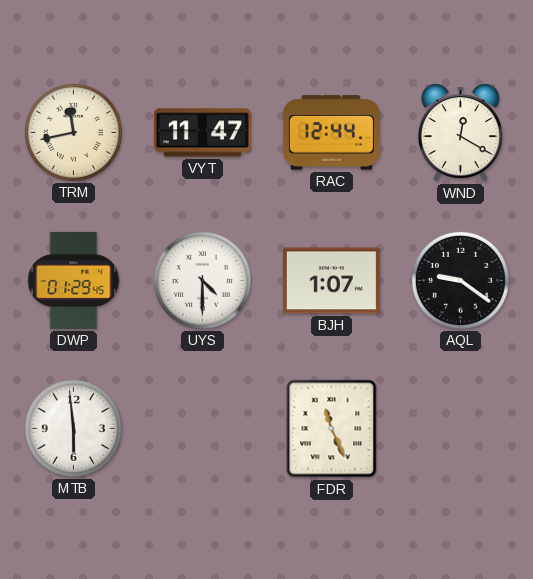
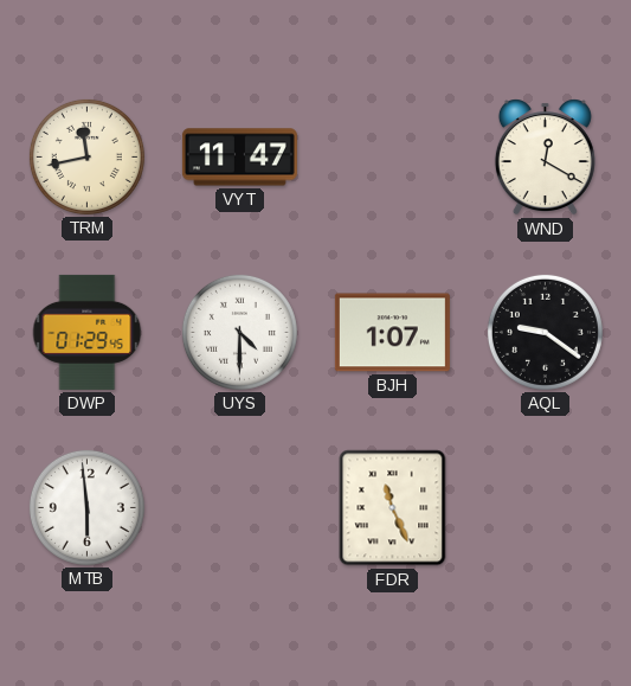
RAC: 12:44 -> none (331, 133)
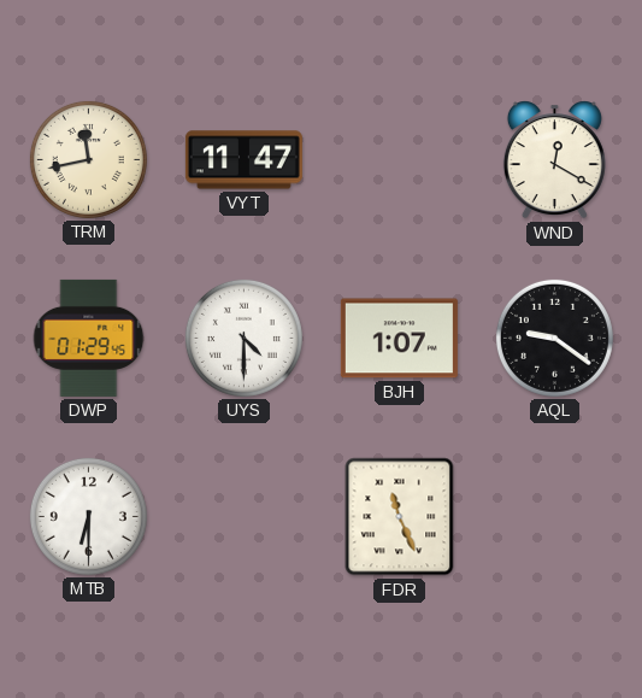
MTB: 5:59 -> 6:30 (88, 516)
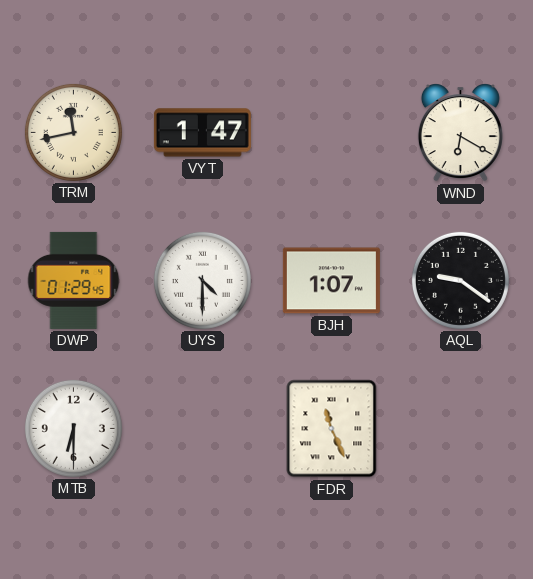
VYT: 11:47 -> 1:47 (202, 133)
WND: 12:20 -> 6:20 (460, 133)
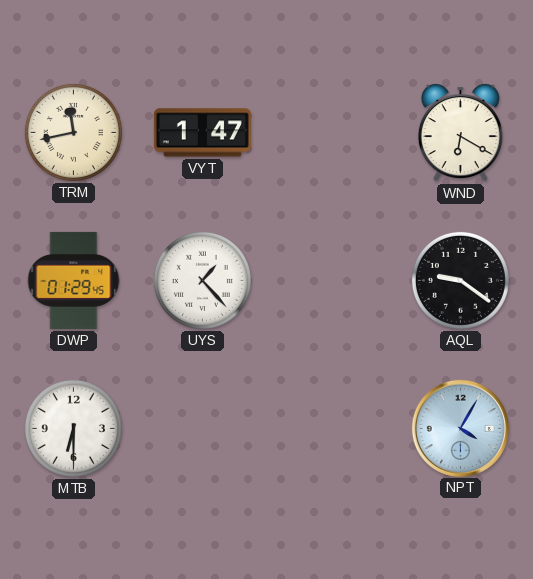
UYS: 4:30 -> 1:23 (202, 280)
BJH: 1:07 -> none (331, 281)
FDR: 11:26 -> none (332, 429)
NPT: none -> 4:05 (460, 428)
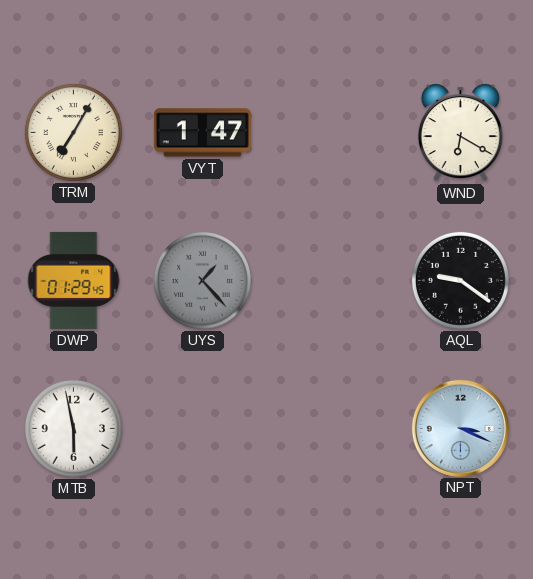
TRM: 11:43 -> 7:05 (73, 132)
UYS dial: white -> grey (202, 280)
MTB: 6:30 -> 5:58 (73, 428)
NPT: 4:05 -> 3:19 (460, 428)
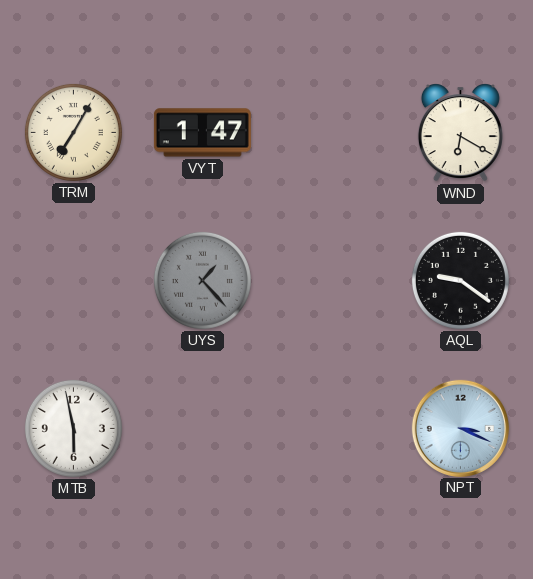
DWP: 01:29 -> none (74, 280)
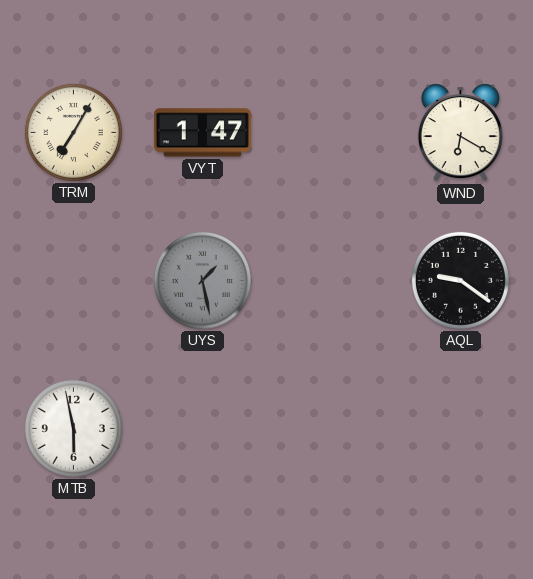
UYS: 1:23 -> 1:28 (202, 280)
NPT: 3:19 -> none (460, 428)
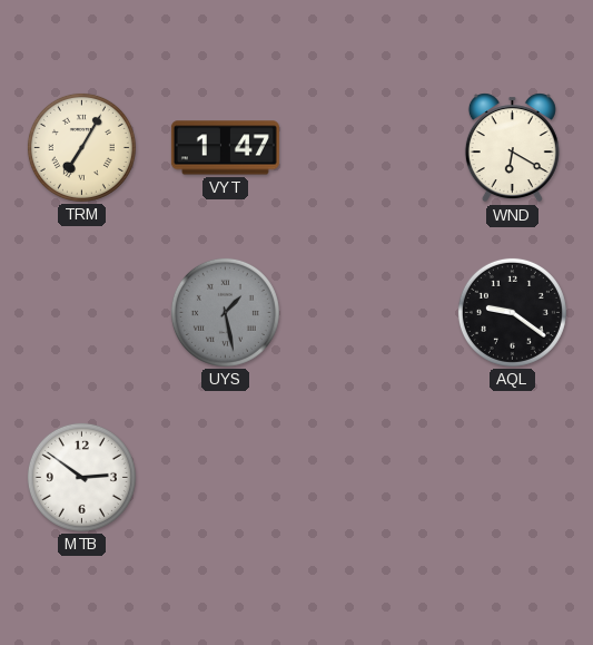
MTB: 5:58 -> 2:51 (81, 477)
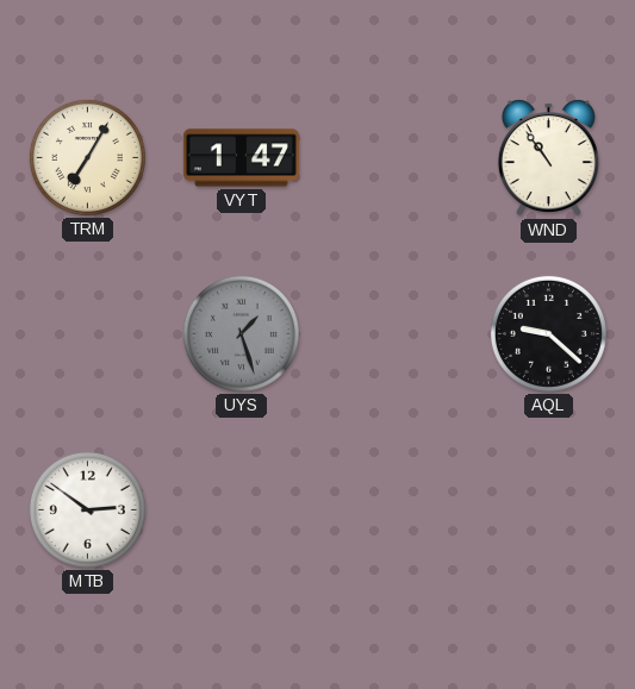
WND: 6:20 -> 10:54 (548, 158)
UYS: 1:28 -> 1:27 (241, 333)
AQL: 9:21 -> 9:22 (548, 333)
